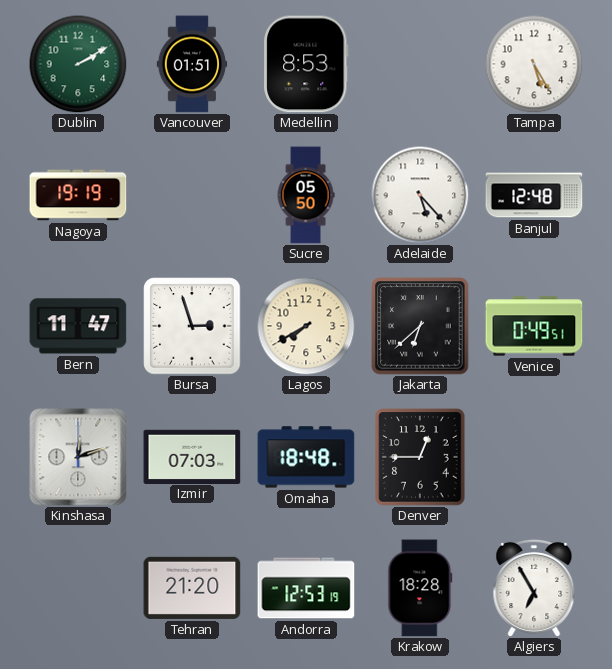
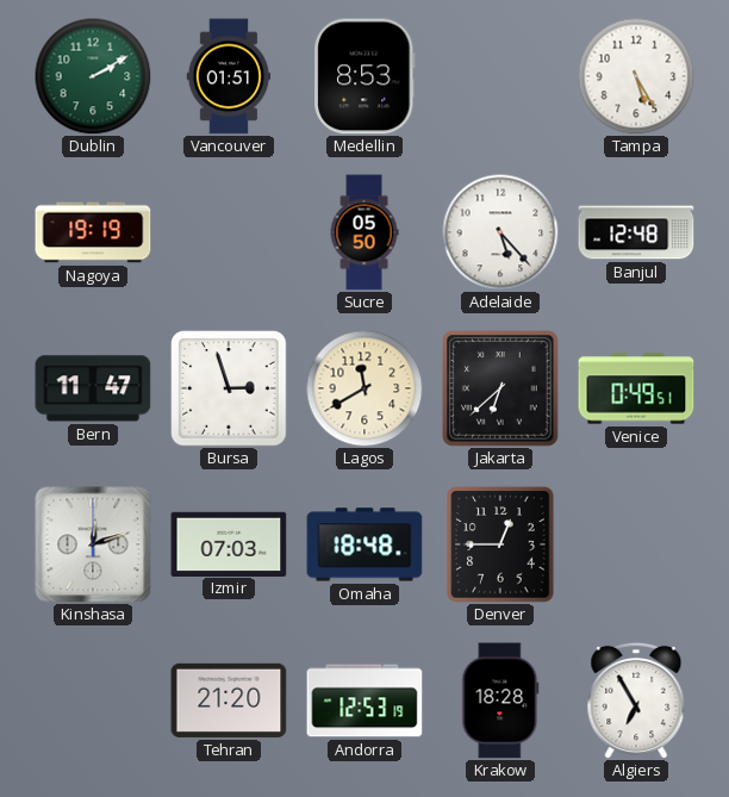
Lagos: 7:40 -> 11:40 (364, 388)
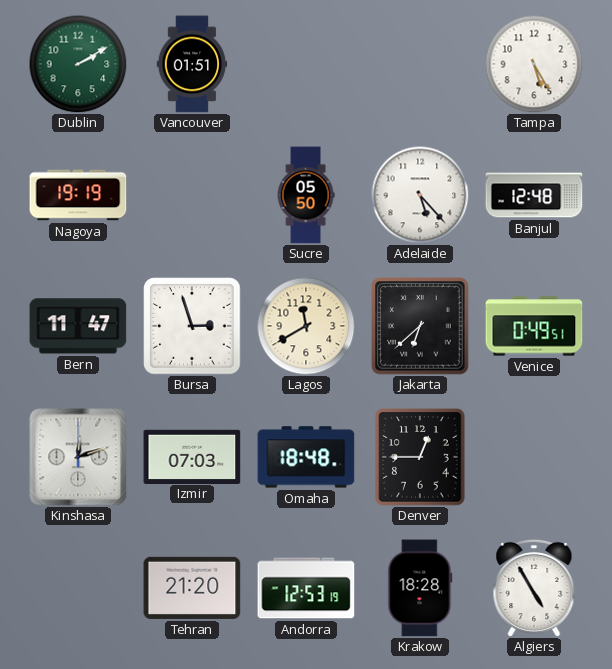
Medellin: 8:53 -> none (364, 76)
Algiers: 6:55 -> 4:55 (534, 587)
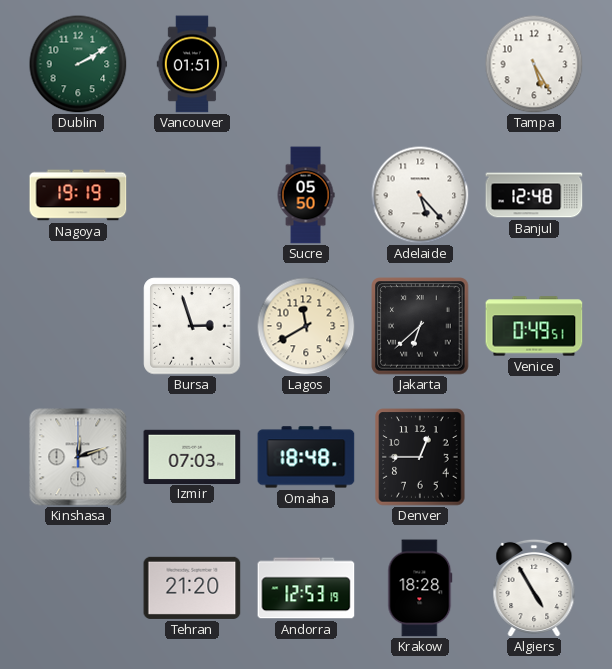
Bern: 11:47 -> none (78, 326)
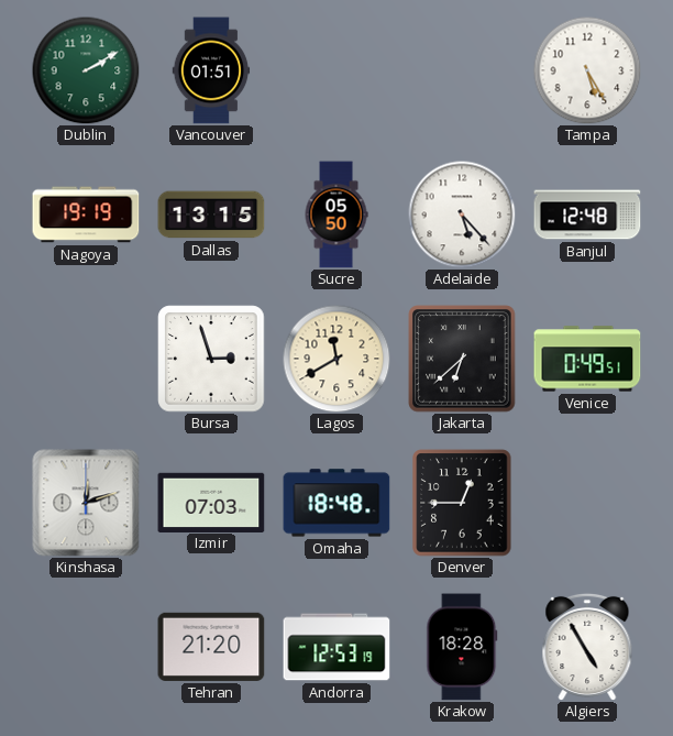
Dallas: none -> 13:15 (211, 215)
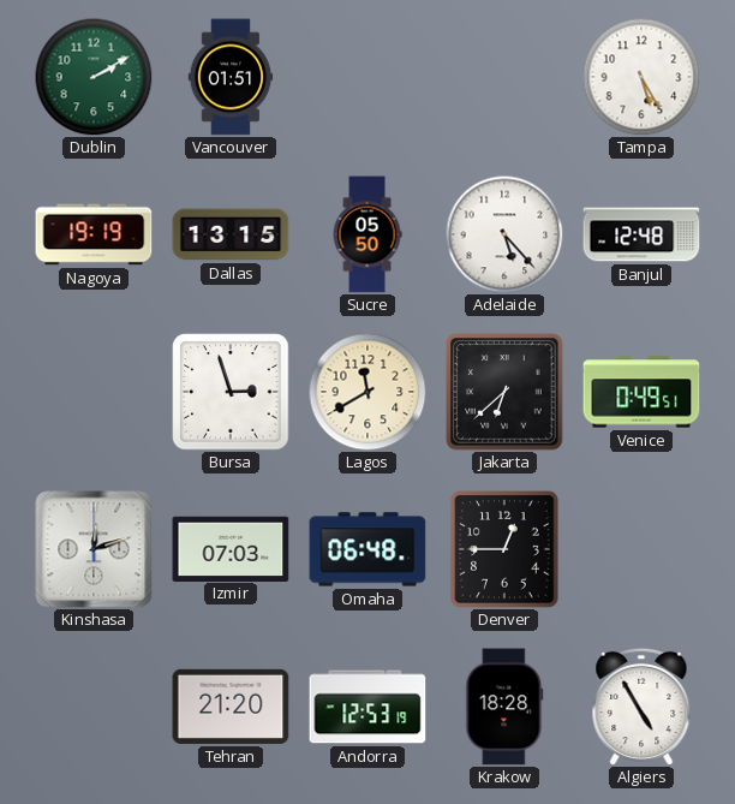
Omaha: 18:48 -> 06:48 (367, 549)
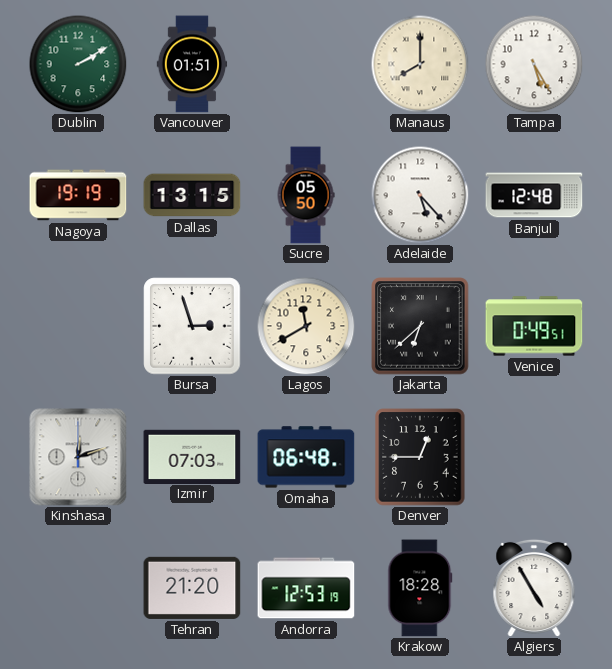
Manaus: none -> 8:00 (420, 64)
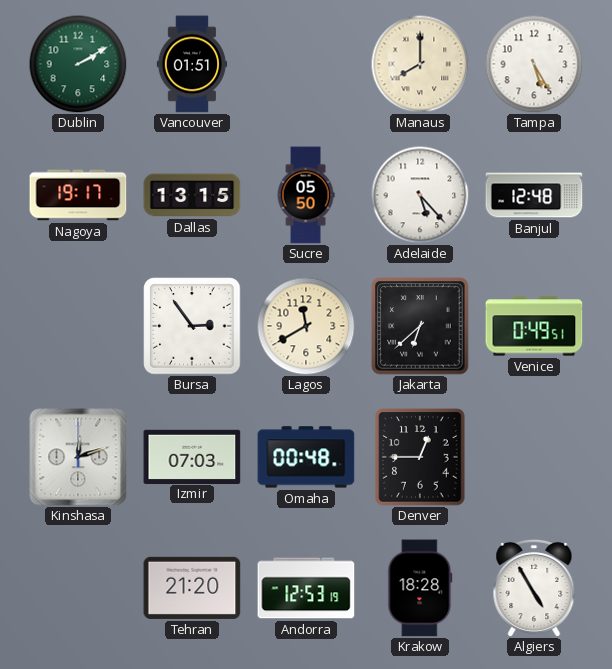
Nagoya: 19:19 -> 19:17 (78, 195)
Bursa: 2:57 -> 2:54 (192, 326)
Omaha: 06:48 -> 00:48 (306, 457)
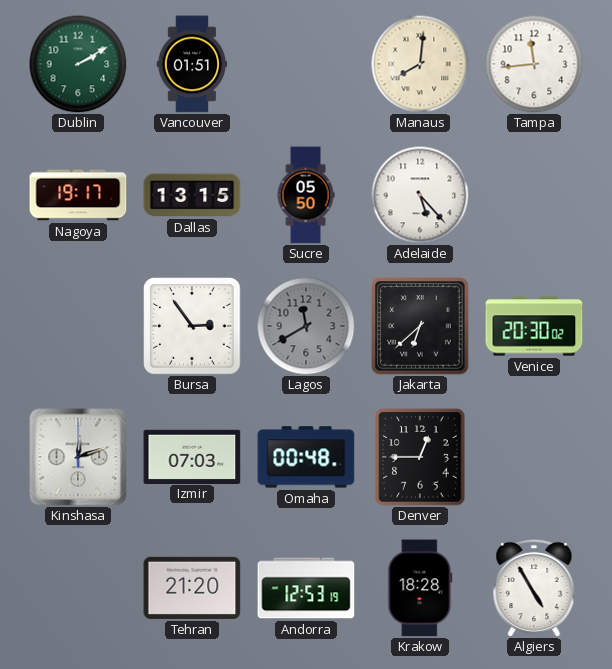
Manaus: 8:00 -> 8:01 (420, 64)
Tampa: 5:25 -> 11:44 (534, 64)
Banjul: 12:48 -> none (534, 195)
Lagos dial: cream -> grey (306, 326)
Venice: 0:49 -> 20:30 (534, 326)
